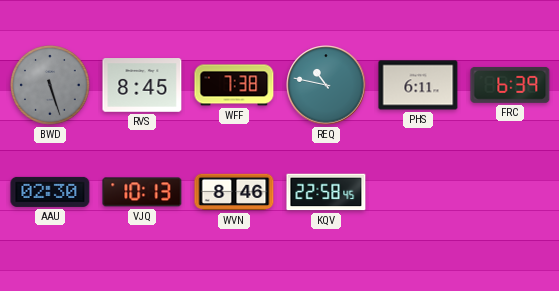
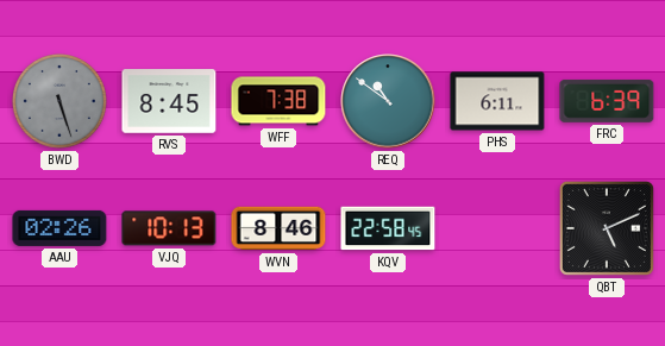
REQ: 10:47 -> 10:51 (388, 101)
AAU: 02:30 -> 02:26 (59, 228)
QBT: none -> 5:11 (607, 228)
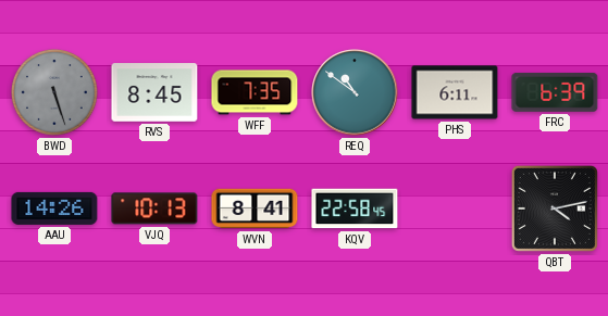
WFF: 7:38 -> 7:35 (255, 92)
AAU: 02:26 -> 14:26 (54, 208)
WVN: 8:46 -> 8:41 (255, 208)
QBT: 5:11 -> 4:13 (555, 208)
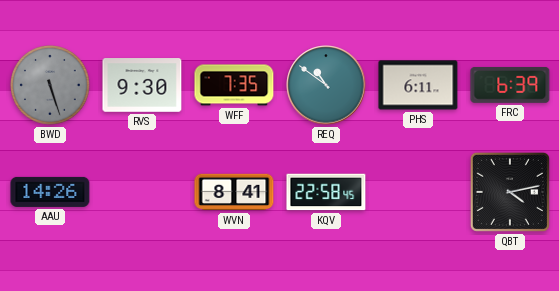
RVS: 8:45 -> 9:30 (142, 85)
VJQ: 10:13 -> none (154, 208)
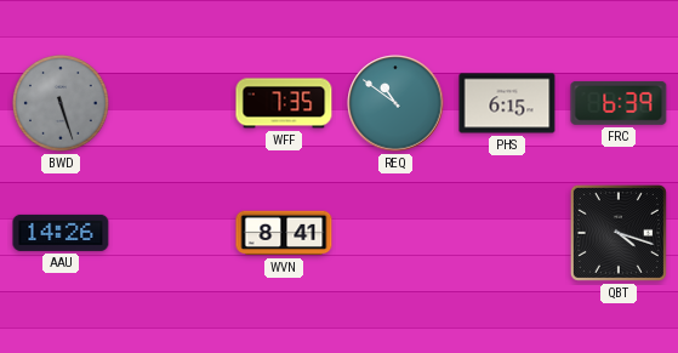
RVS: 9:30 -> none (142, 85)
PHS: 6:11 -> 6:15 (507, 103)
KQV: 22:58 -> none (326, 192)
QBT: 4:13 -> 4:18 (619, 233)
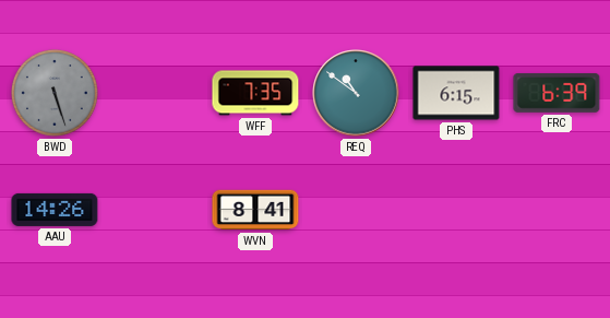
QBT: 4:18 -> none (619, 233)
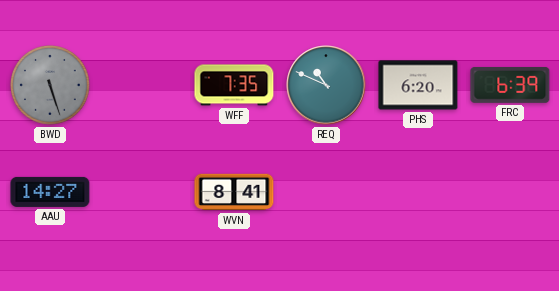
REQ: 10:51 -> 10:49 (326, 85)
PHS: 6:15 -> 6:20 (418, 85)
AAU: 14:26 -> 14:27 (50, 192)
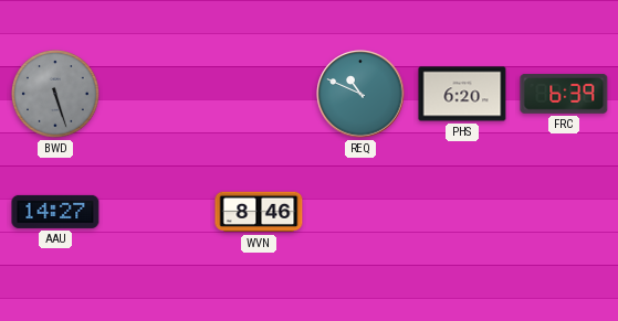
WFF: 7:35 -> none (234, 85)
WVN: 8:41 -> 8:46 (259, 212)
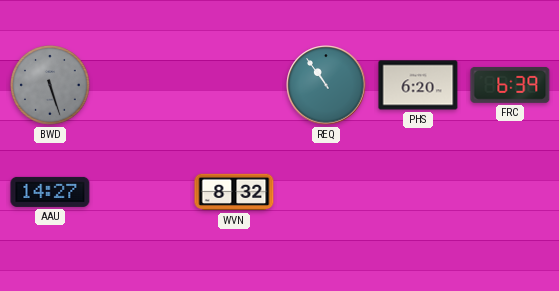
REQ: 10:49 -> 10:54 (326, 85)
WVN: 8:46 -> 8:32 (234, 192)
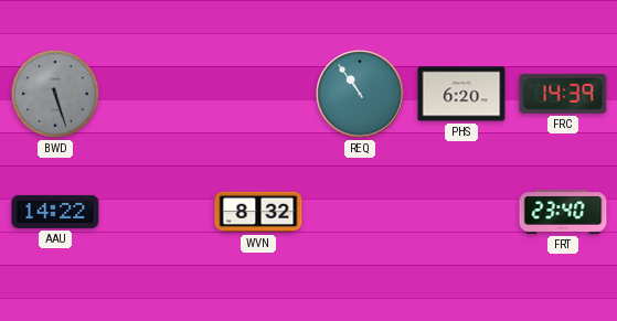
FRC: 6:39 -> 14:39 (563, 94)
AAU: 14:27 -> 14:22 (55, 212)
FRT: none -> 23:40 (563, 212)
